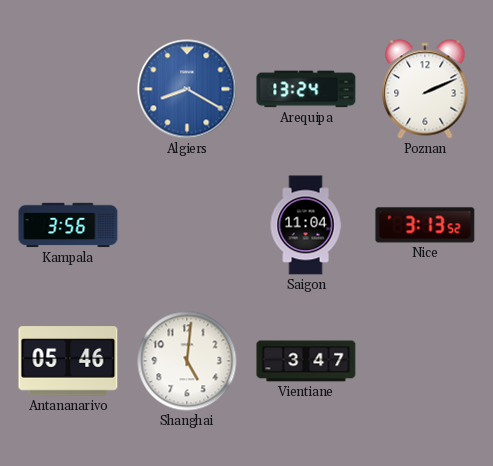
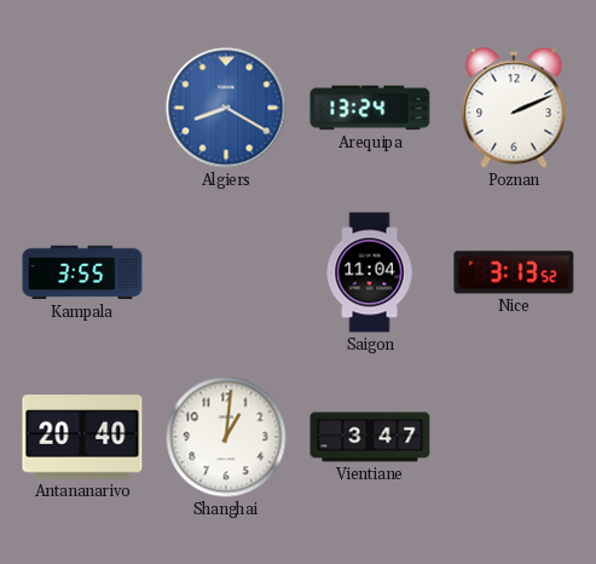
Kampala: 3:56 -> 3:55 (82, 272)
Antananarivo: 05:46 -> 20:40 (82, 437)
Shanghai: 5:01 -> 1:01 (226, 437)
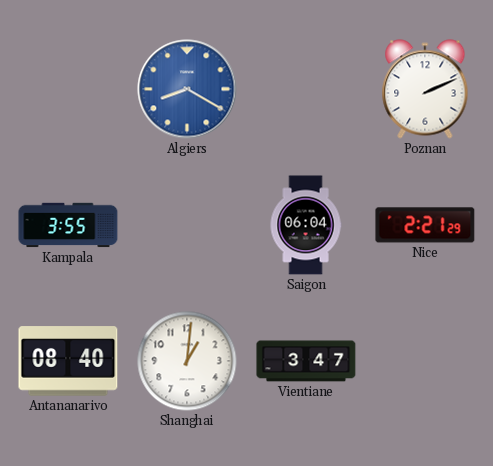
Arequipa: 13:24 -> none (370, 108)
Saigon: 11:04 -> 06:04 (306, 225)
Nice: 3:13 -> 2:21 (425, 225)
Antananarivo: 20:40 -> 08:40 (68, 361)
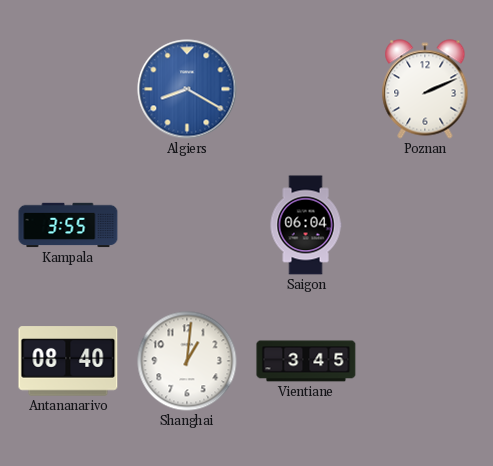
Nice: 2:21 -> none (425, 225)
Vientiane: 3:47 -> 3:45 (306, 361)
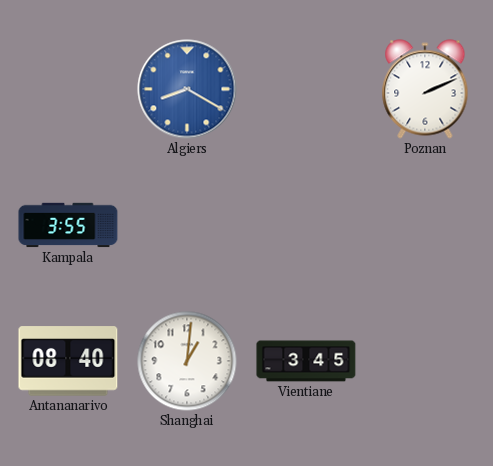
Saigon: 06:04 -> none (306, 225)
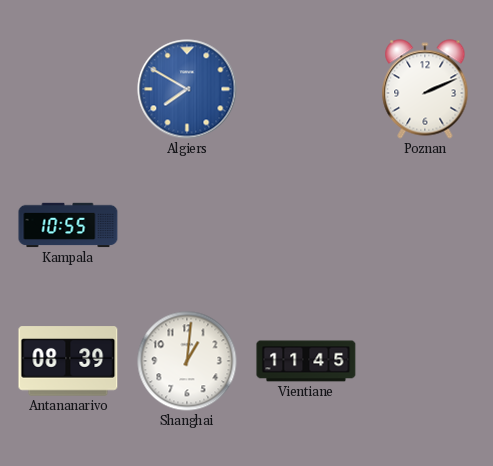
Algiers: 8:20 -> 7:50 (187, 89)
Kampala: 3:55 -> 10:55 (68, 225)
Antananarivo: 08:40 -> 08:39 (68, 361)
Vientiane: 3:45 -> 11:45 (306, 361)
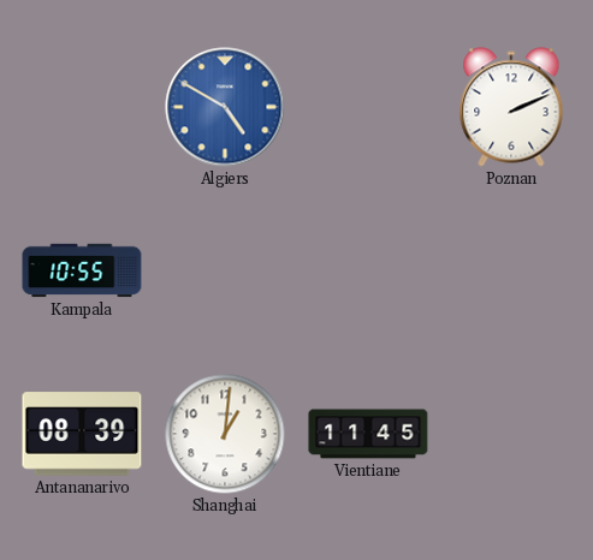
Algiers: 7:50 -> 4:50 (225, 107)
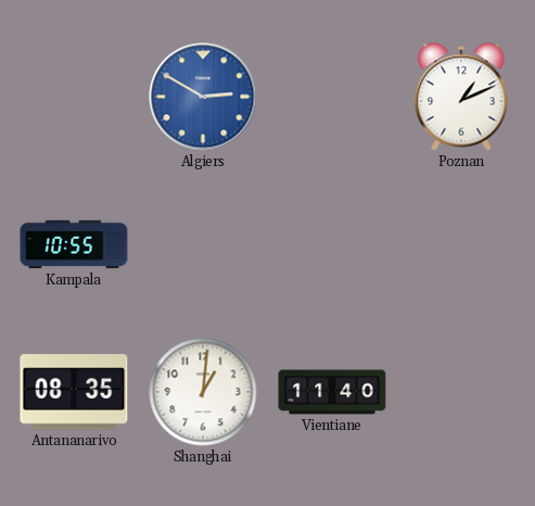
Algiers: 4:50 -> 2:50 (203, 97)
Poznan: 2:11 -> 1:11 (461, 97)
Antananarivo: 08:39 -> 08:35 (74, 392)
Vientiane: 11:45 -> 11:40 (332, 392)
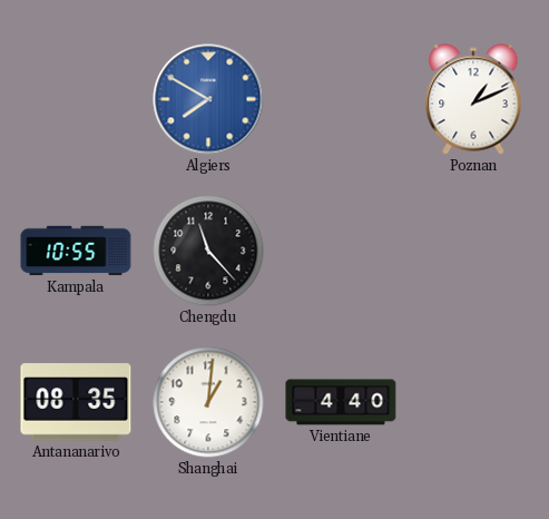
Algiers: 2:50 -> 7:50 (208, 99)
Chengdu: none -> 11:23 (208, 251)
Vientiane: 11:40 -> 4:40 (341, 402)
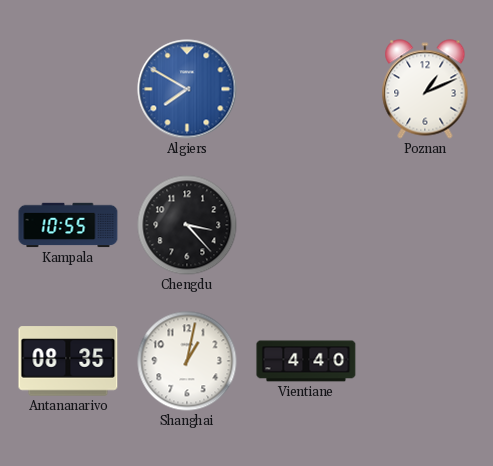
Chengdu: 11:23 -> 3:23 (187, 225)
Shanghai: 1:01 -> 1:02 (187, 361)
